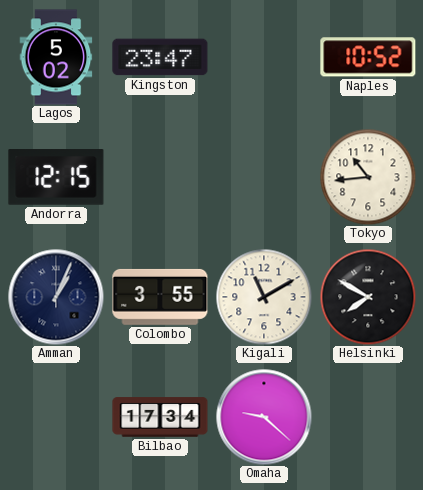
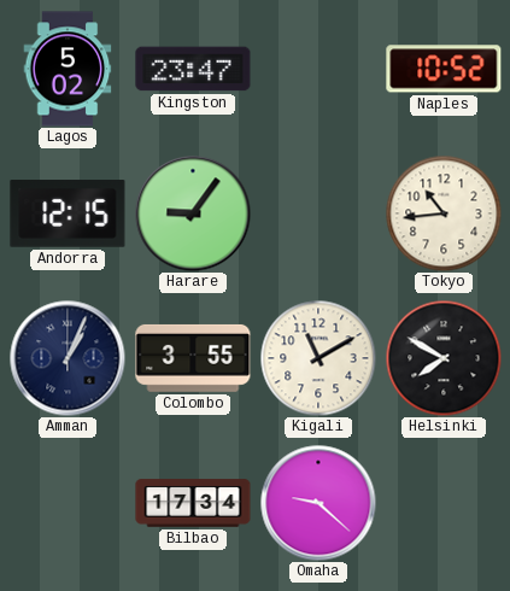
Harare: none -> 9:06 (193, 213)
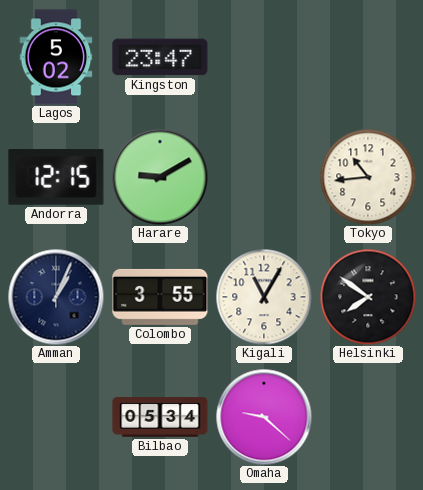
Naples: 10:52 -> none (444, 69)
Harare: 9:06 -> 9:10 (160, 177)
Kigali: 11:10 -> 11:05 (264, 297)
Helsinki: 7:50 -> 7:51 (368, 297)
Bilbao: 17:34 -> 05:34 (160, 417)
